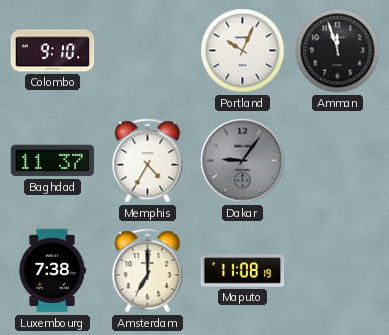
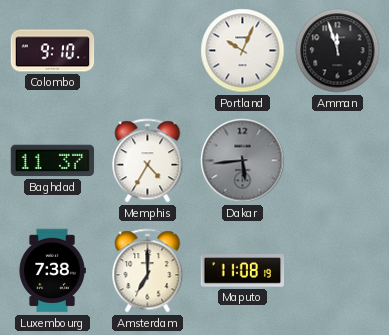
Dakar: 9:06 -> 5:44 (243, 161)
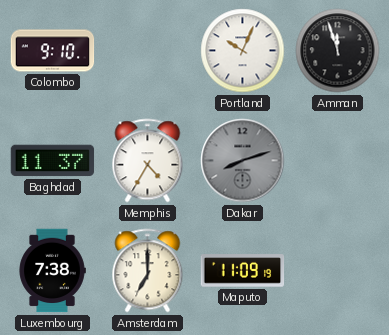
Dakar: 5:44 -> 8:12 (243, 161)
Maputo: 11:08 -> 11:09 (243, 271)
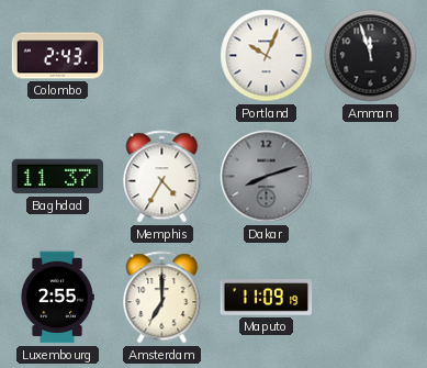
Colombo: 9:10 -> 2:43 (58, 56)
Luxembourg: 7:38 -> 2:55 (57, 298)
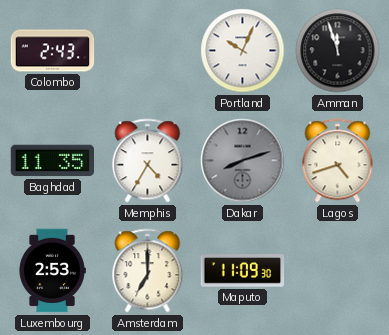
Baghdad: 11:37 -> 11:35 (53, 161)
Lagos: none -> 4:42 (338, 161)
Luxembourg: 2:55 -> 2:53 (52, 271)
Maputo: 11:09:19 -> 11:09:30 (243, 271)
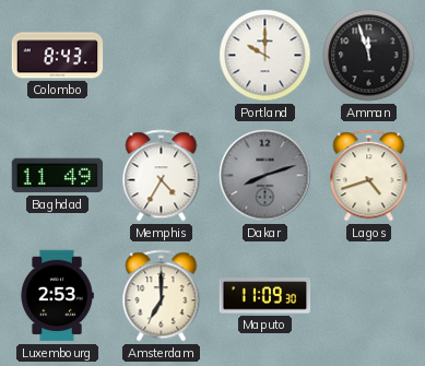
Colombo: 2:43 -> 8:43 (58, 56)
Portland: 10:04 -> 10:00 (265, 56)
Baghdad: 11:35 -> 11:49 (58, 176)
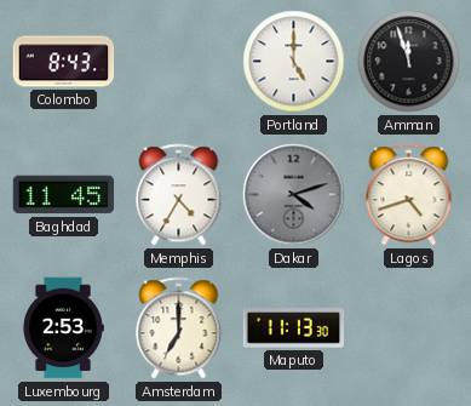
Portland: 10:00 -> 5:00 (294, 62)
Baghdad: 11:49 -> 11:45 (64, 195)
Dakar: 8:12 -> 4:12 (294, 195)
Maputo: 11:09 -> 11:13 (294, 328)
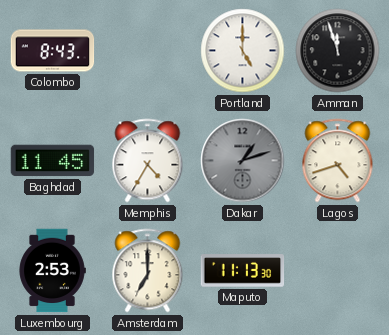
Dakar: 4:12 -> 1:12 (243, 161)
